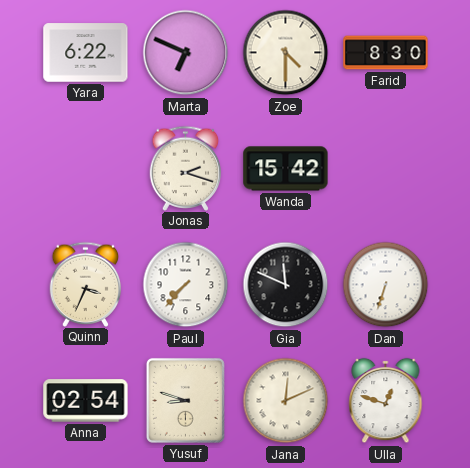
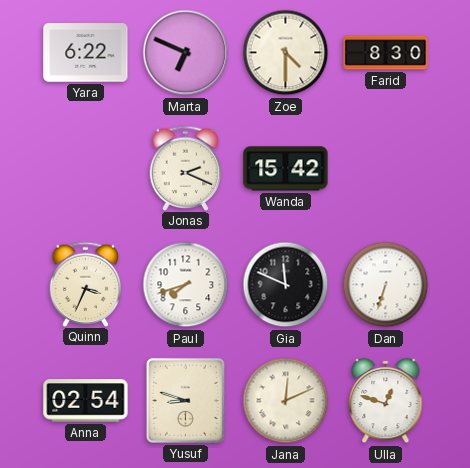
Jonas: 2:18 -> 2:19 (186, 168)
Paul: 7:37 -> 7:42 (186, 285)
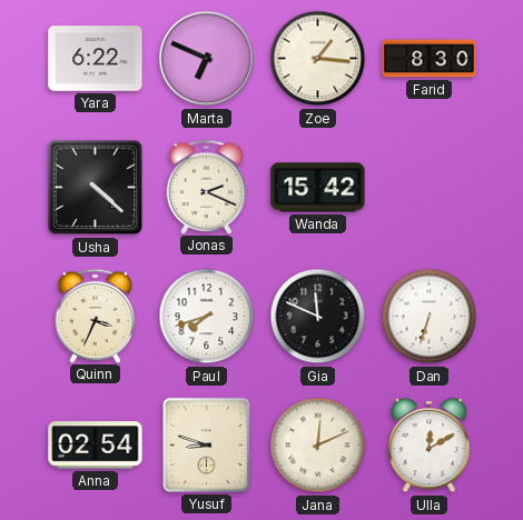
Zoe: 4:30 -> 1:16 (318, 59)
Usha: none -> 4:22 (96, 188)
Ulla: 12:48 -> 12:10 (430, 446)
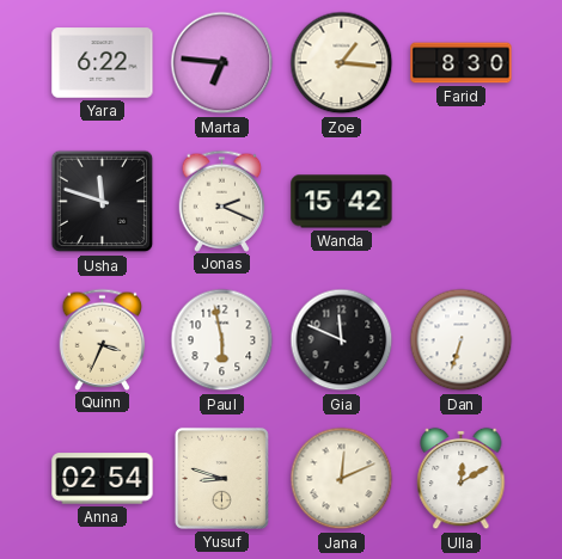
Marta: 6:49 -> 6:46 (222, 63)
Usha: 4:22 -> 11:48 (103, 202)
Paul: 7:42 -> 5:58 (222, 340)
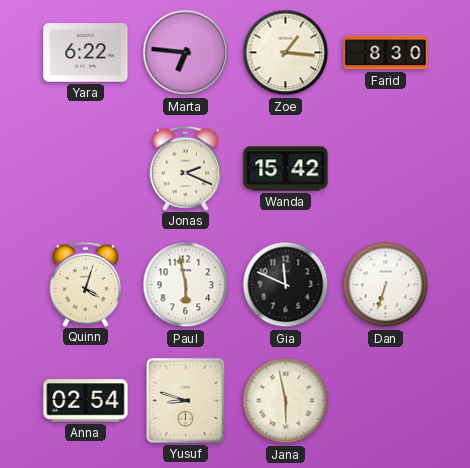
Usha: 11:48 -> none (103, 202)
Quinn: 3:34 -> 4:03 (86, 284)
Jana: 12:11 -> 5:58 (286, 401)
Ulla: 12:10 -> none (462, 479)
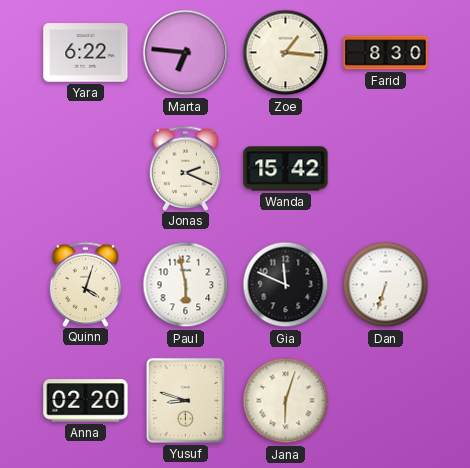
Anna: 02:54 -> 02:20 (86, 401)
Jana: 5:58 -> 6:03 (286, 401)
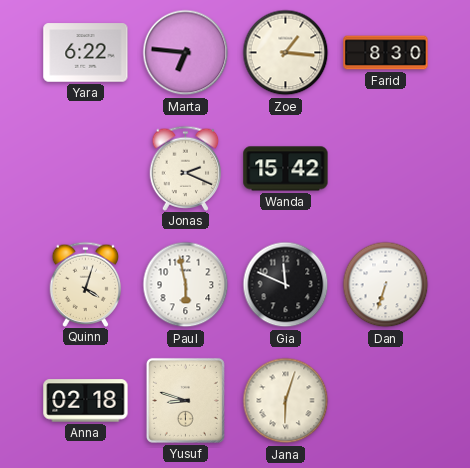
Anna: 02:20 -> 02:18 (86, 401)
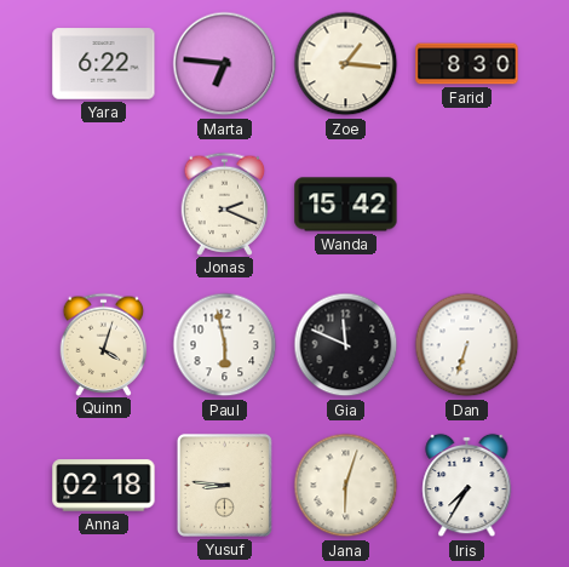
Yusuf: 8:48 -> 8:46 (224, 485)
Iris: none -> 7:35 (467, 486)
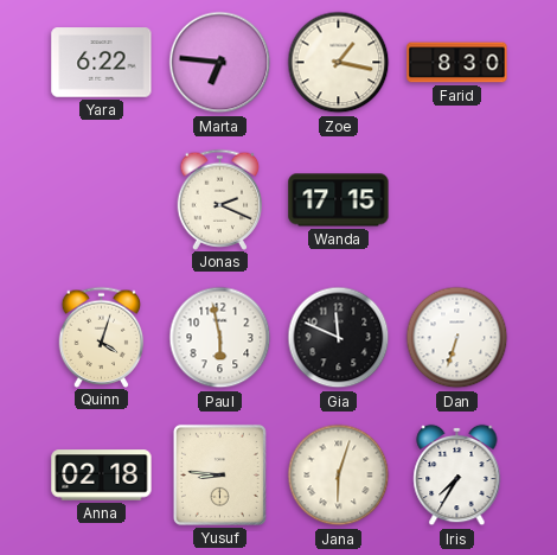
Zoe: 1:16 -> 1:17 (339, 63)
Wanda: 15:42 -> 17:15 (339, 200)
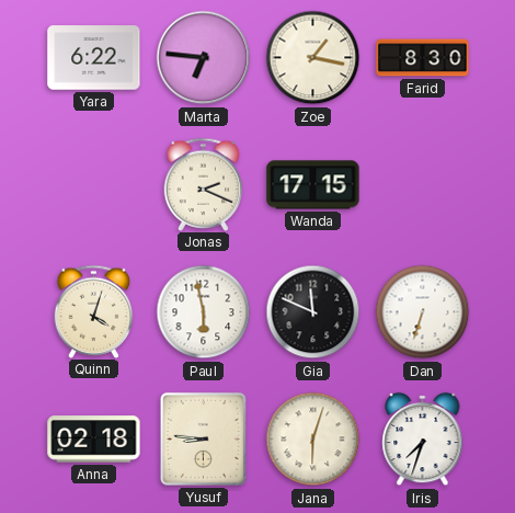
Iris: 7:35 -> 7:33 (423, 440)
